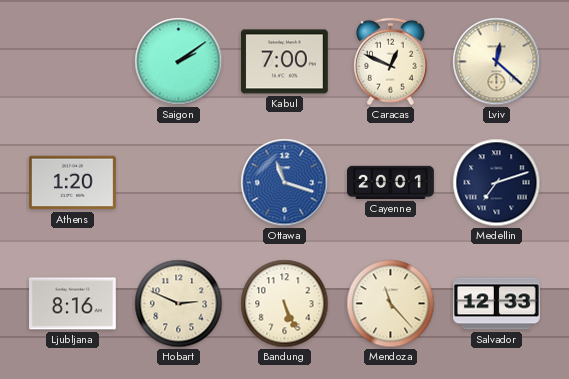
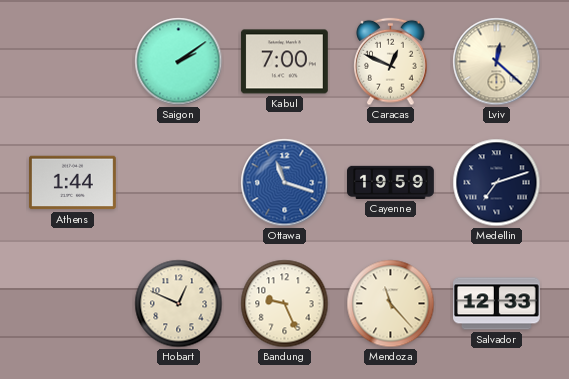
Athens: 1:20 -> 1:44 (73, 183)
Cayenne: 20:01 -> 19:59 (391, 182)
Ljubljana: 8:16 -> none (73, 304)
Hobart: 2:49 -> 12:49 (179, 304)
Bandung: 5:26 -> 9:26 (285, 304)
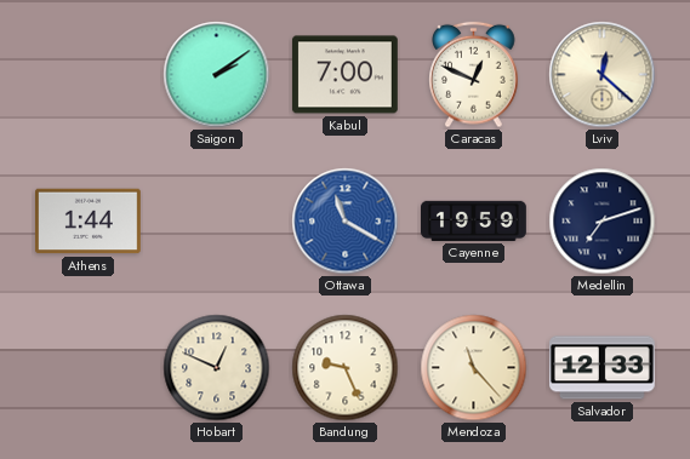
Ottawa: 11:18 -> 11:20 (346, 222)
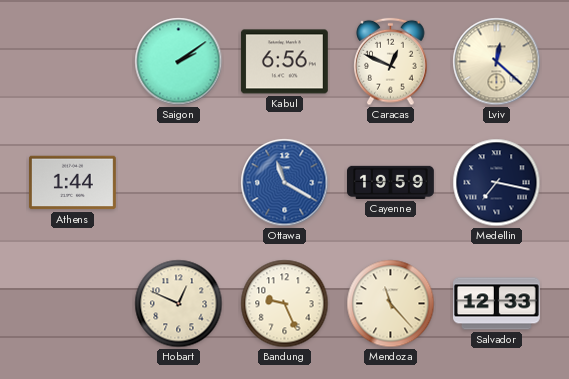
Kabul: 7:00 -> 6:56 (284, 62)
Medellin: 7:12 -> 7:17 (497, 183)
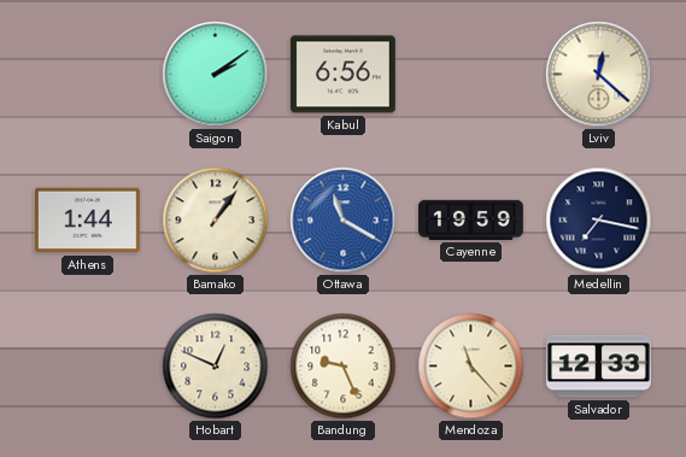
Caracas: 12:49 -> none (391, 62)
Bamako: none -> 1:06 (216, 221)
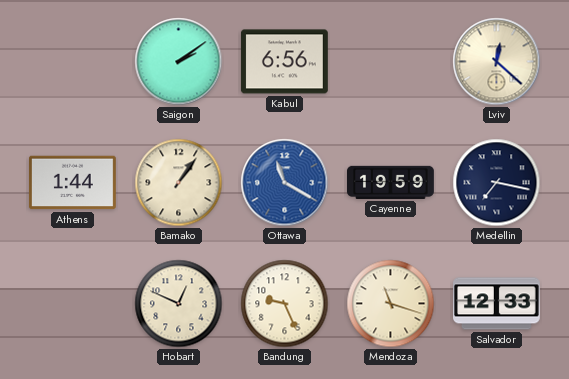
Mendoza: 11:23 -> 11:18 (391, 304)
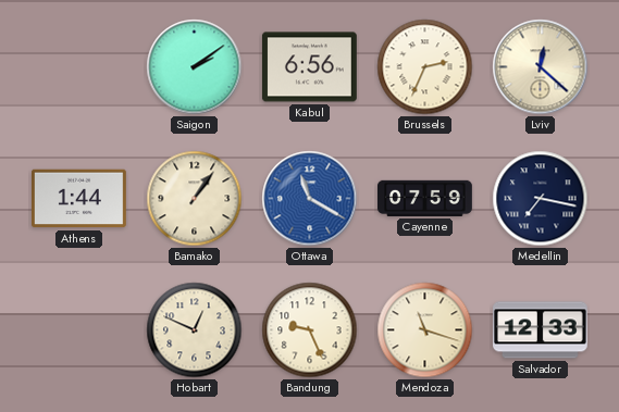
Brussels: none -> 2:34 (425, 67)
Cayenne: 19:59 -> 07:59 (425, 198)
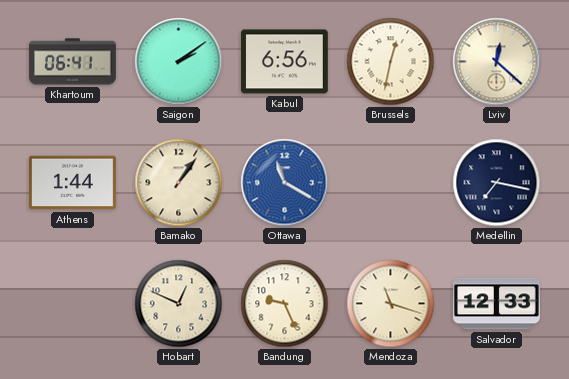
Khartoum: none -> 06:41 (73, 62)
Brussels: 2:34 -> 12:32 (391, 62)
Cayenne: 07:59 -> none (425, 198)
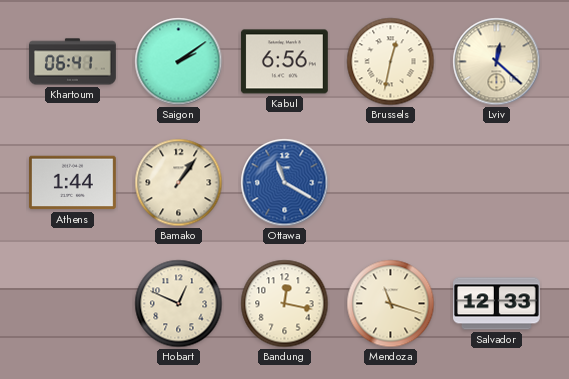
Medellin: 7:17 -> none (497, 183)
Bandung: 9:26 -> 12:17 (285, 304)
